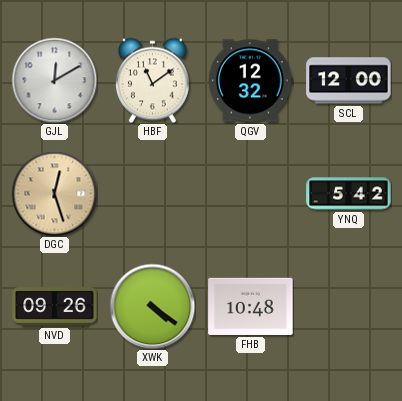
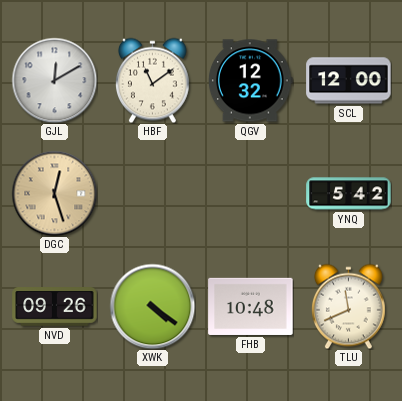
TLU: none -> 11:41 (348, 306)
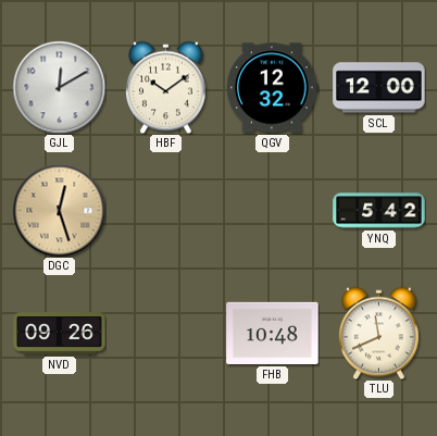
HBF: 11:09 -> 10:09 (165, 87)
XWK: 4:21 -> none (152, 306)
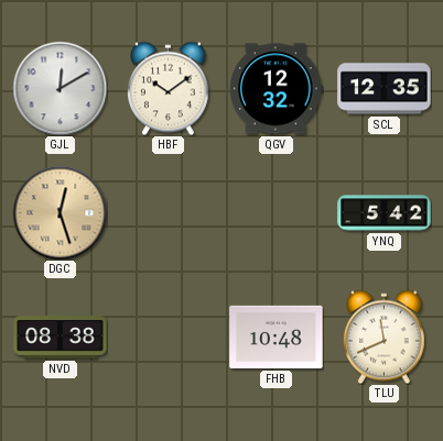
SCL: 12:00 -> 12:35 (385, 89)
NVD: 09:26 -> 08:38 (61, 338)
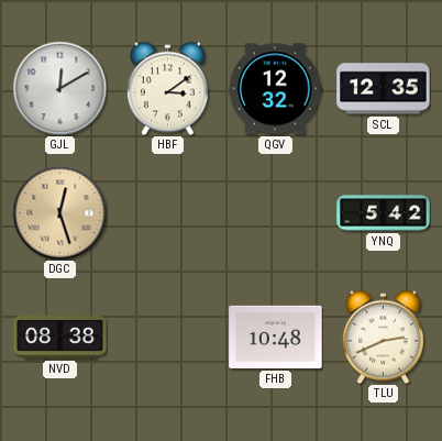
HBF: 10:09 -> 3:09 (167, 88)
TLU: 11:41 -> 2:41 (383, 337)
